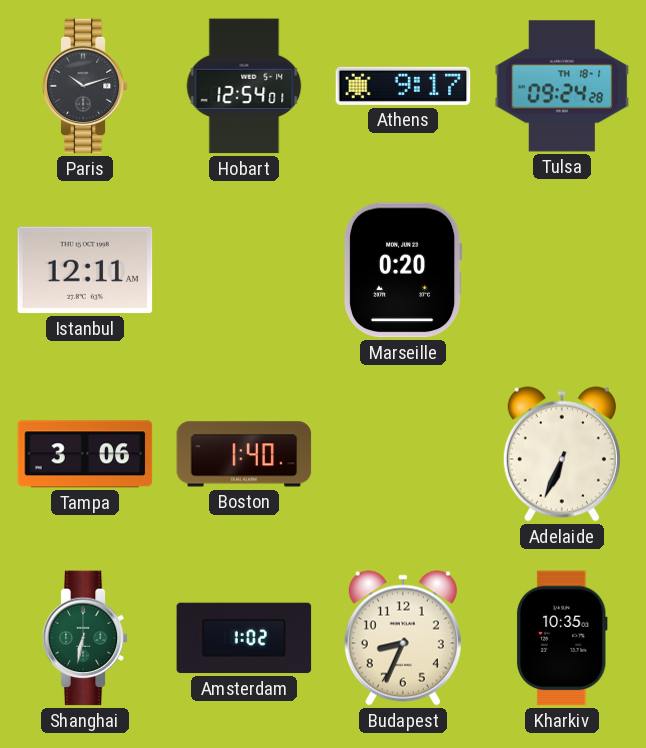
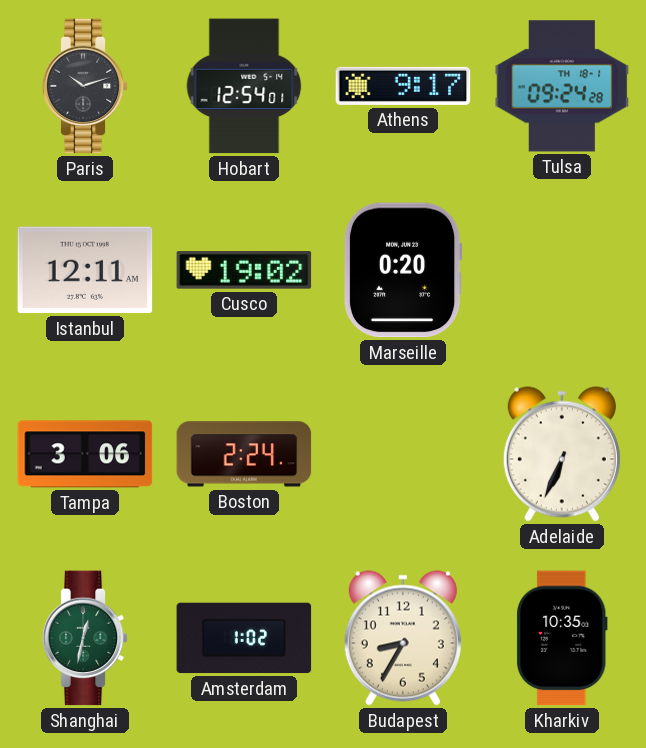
Cusco: none -> 19:02 (244, 270)
Boston: 1:40 -> 2:24 (244, 454)
Shanghai: 6:32 -> 12:32 (85, 638)
Budapest: 8:34 -> 8:35 (403, 638)
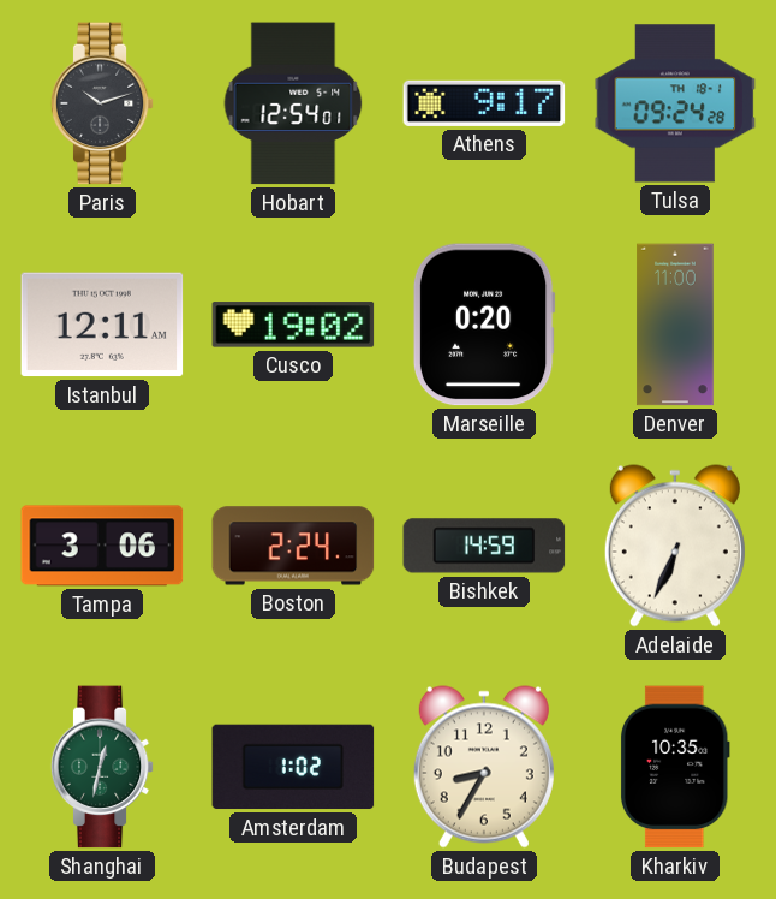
Denver: none -> 11:00 (675, 325)
Bishkek: none -> 14:59 (484, 546)
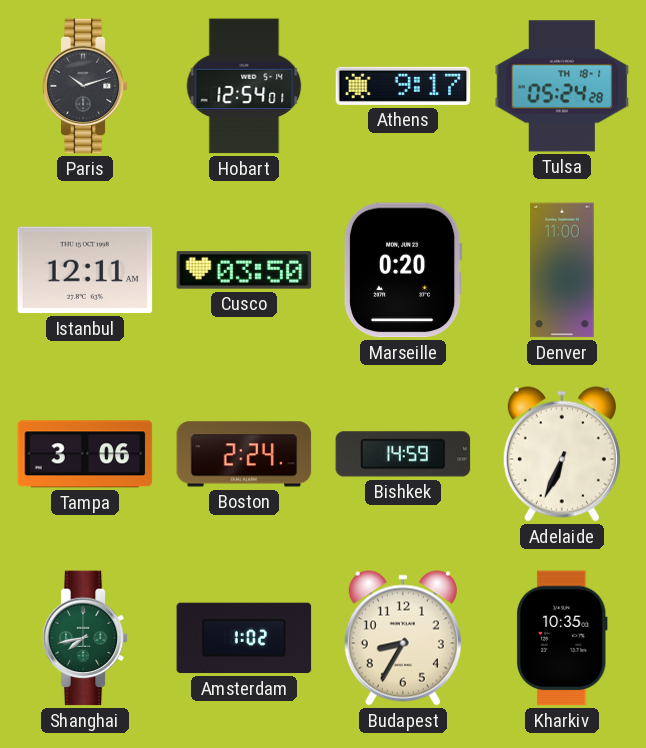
Tulsa: 09:24 -> 05:24 (562, 86)
Cusco: 19:02 -> 03:50 (244, 270)
Shanghai: 12:32 -> 7:43 (85, 638)
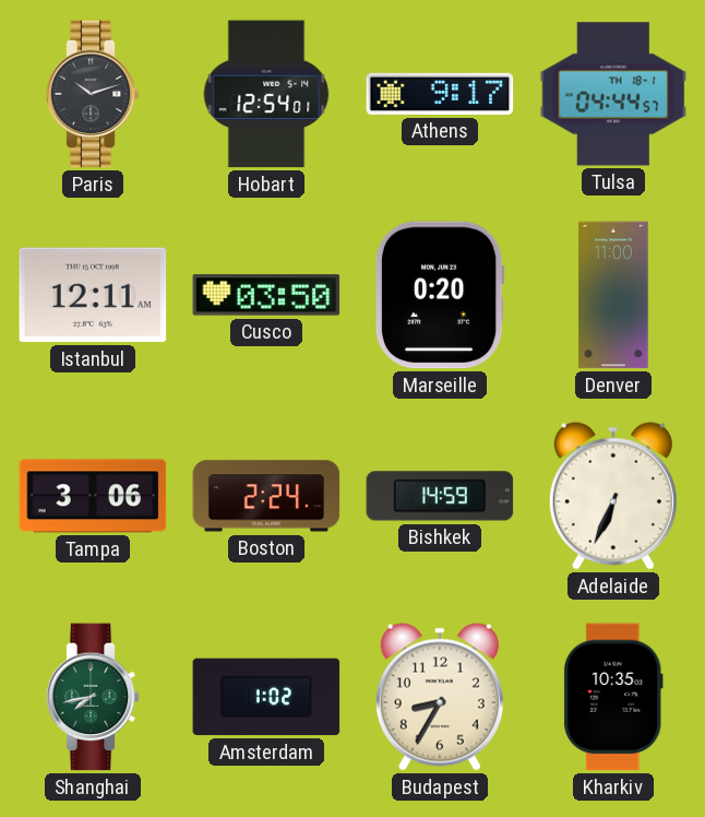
Tulsa: 05:24 -> 04:44 (613, 94)
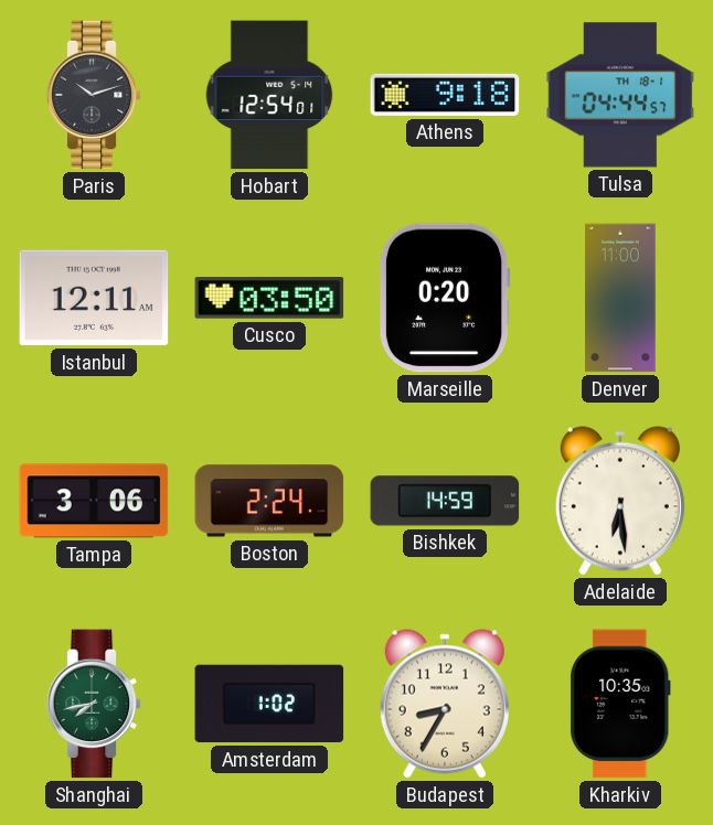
Athens: 9:17 -> 9:18 (445, 95)
Adelaide: 6:34 -> 6:29 (620, 501)
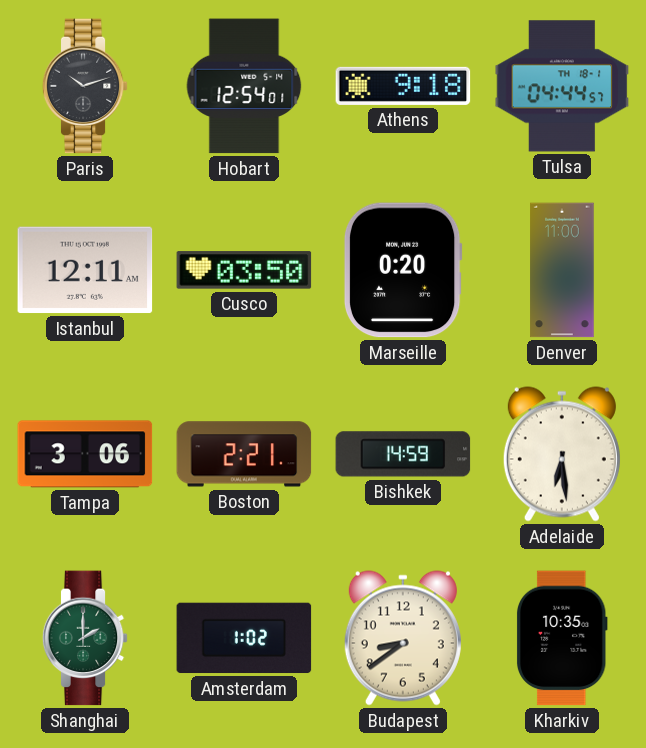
Boston: 2:24 -> 2:21 (244, 454)
Shanghai: 7:43 -> 2:00 (85, 638)
Budapest: 8:35 -> 8:39 (403, 638)
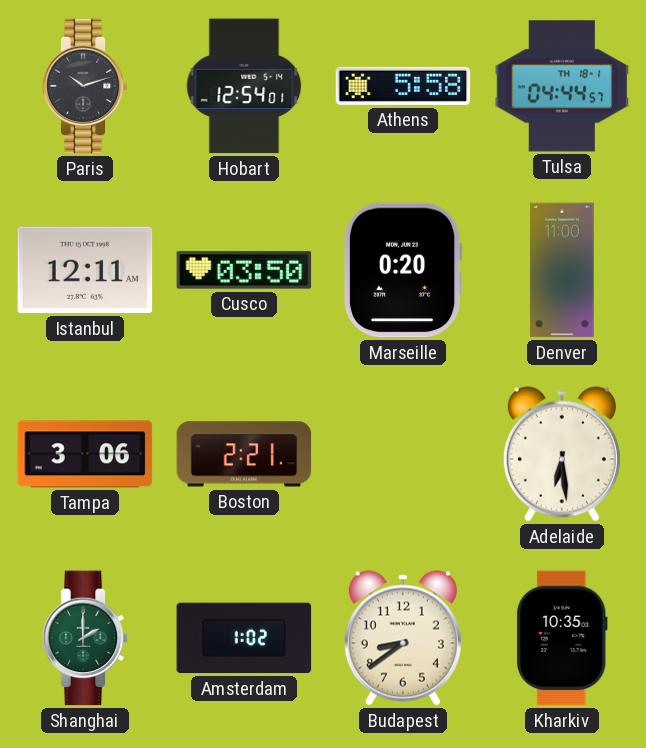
Athens: 9:18 -> 5:58 (403, 86)
Bishkek: 14:59 -> none (403, 454)
